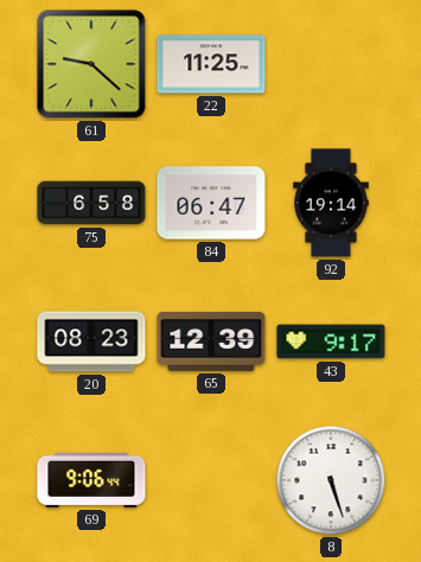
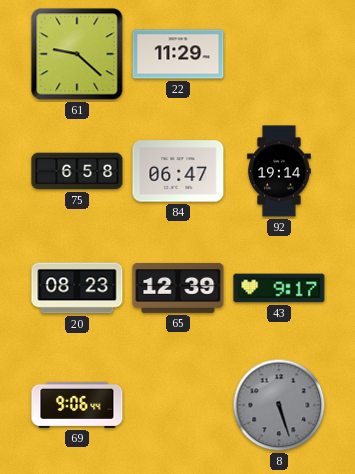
22: 11:25 -> 11:29 (178, 54)
8 dial: white -> grey (279, 405)
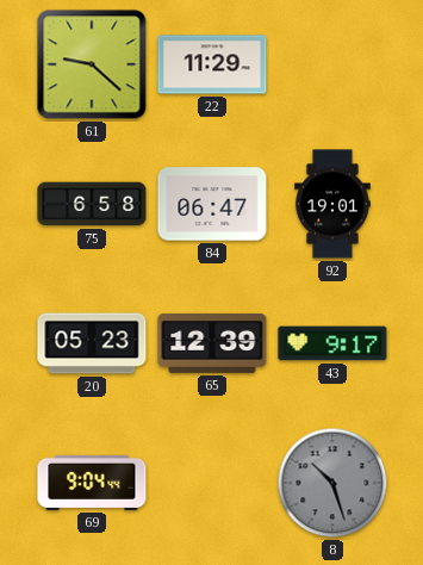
92: 19:14 -> 19:01 (332, 204)
20: 08:23 -> 05:23 (92, 343)
69: 9:06 -> 9:04 (92, 483)
8: 5:27 -> 10:27 (332, 483)
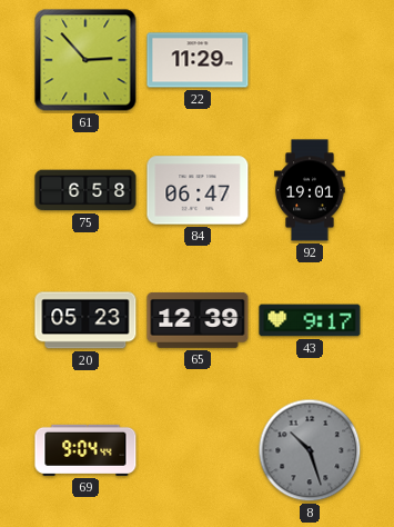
61: 9:22 -> 2:53 (85, 60)
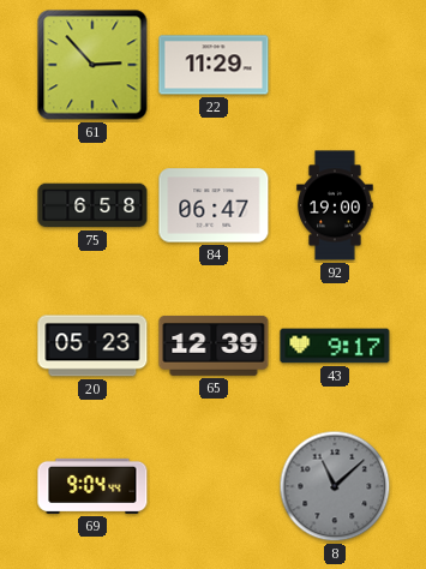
92: 19:01 -> 19:00 (335, 205)
8: 10:27 -> 11:08 (335, 486)
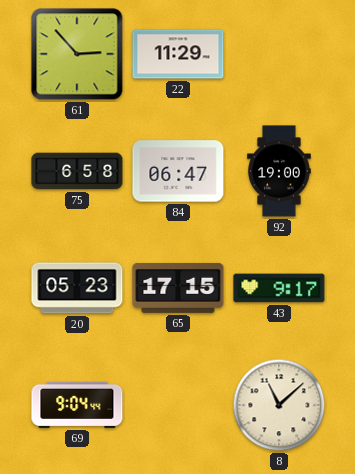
65: 12:39 -> 17:15 (178, 288)
8 dial: grey -> cream (279, 405)
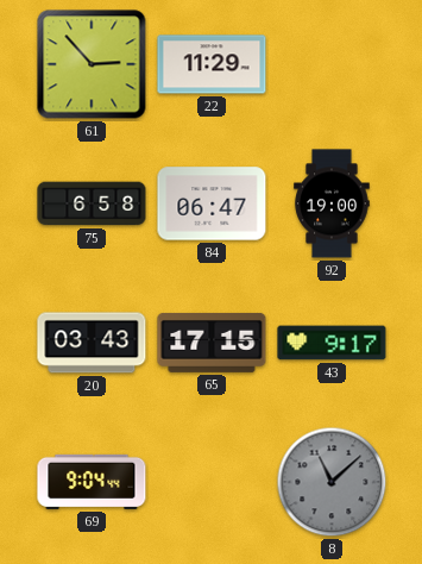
20: 05:23 -> 03:43 (92, 343)
8 dial: cream -> grey (332, 482)
